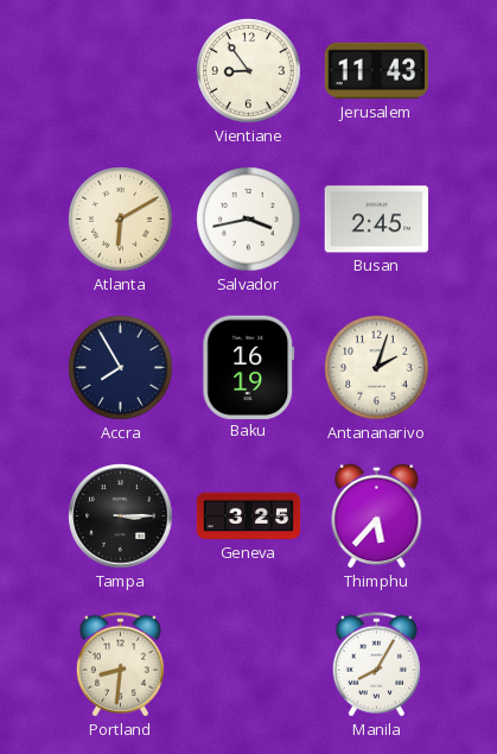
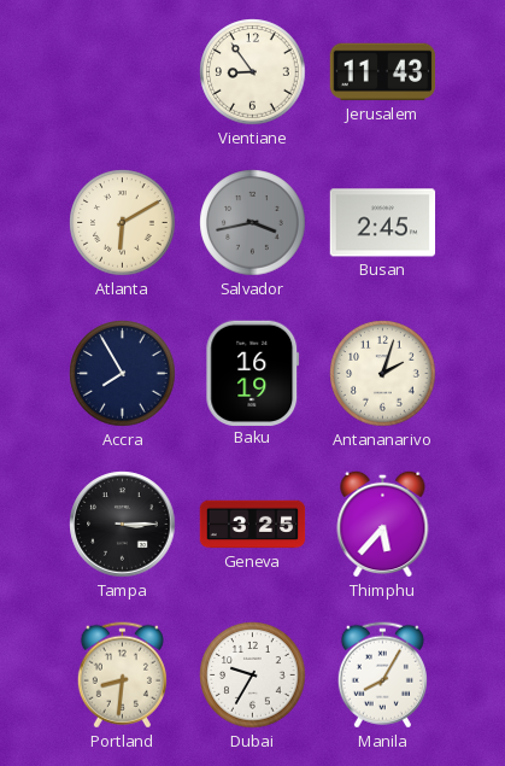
Salvador dial: white -> grey (253, 223)
Dubai: none -> 9:35 (253, 676)
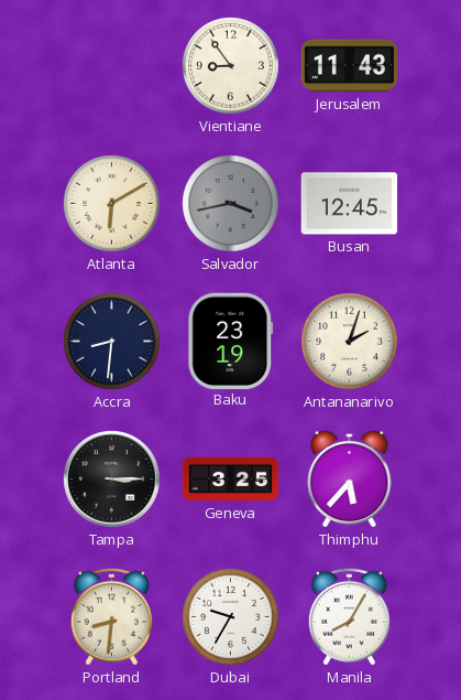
Busan: 2:45 -> 12:45 (350, 204)
Accra: 7:55 -> 8:31 (112, 342)
Baku: 16:19 -> 23:19 (231, 341)
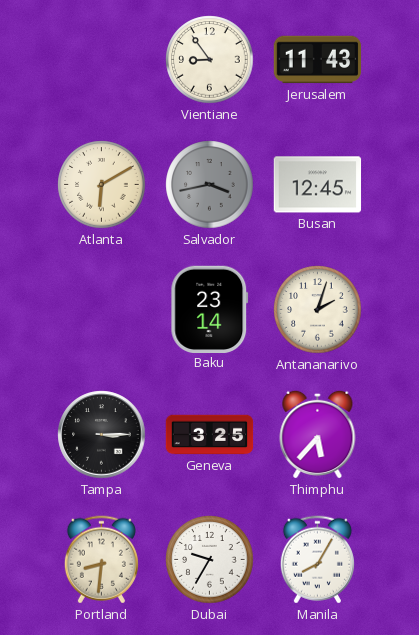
Accra: 8:31 -> none (112, 342)
Baku: 23:19 -> 23:14 (210, 309)
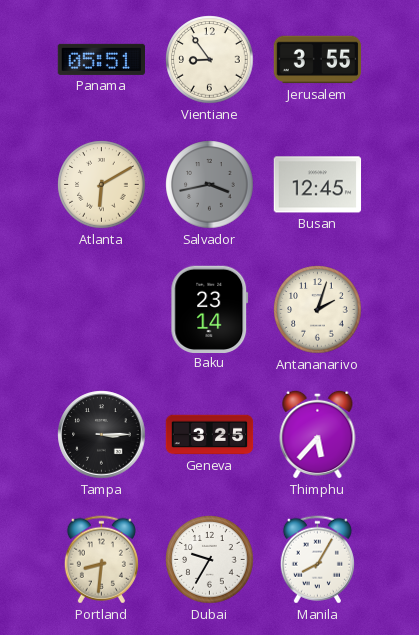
Panama: none -> 05:51 (101, 59)
Jerusalem: 11:43 -> 3:55 (318, 60)
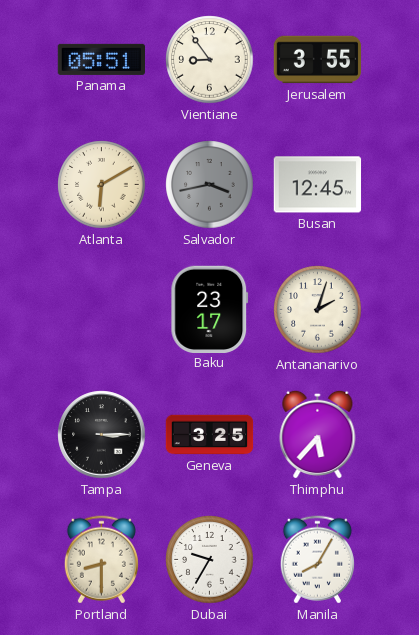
Baku: 23:14 -> 23:17 (210, 309)
Portland: 8:31 -> 8:30 (101, 560)
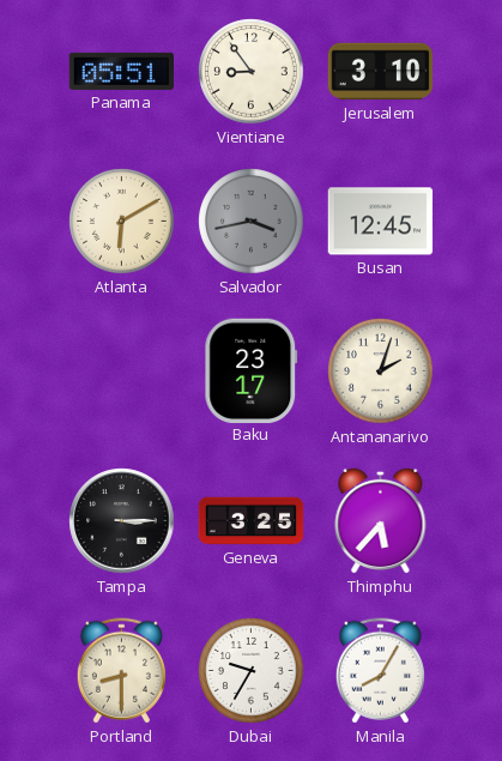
Jerusalem: 3:55 -> 3:10 (381, 72)
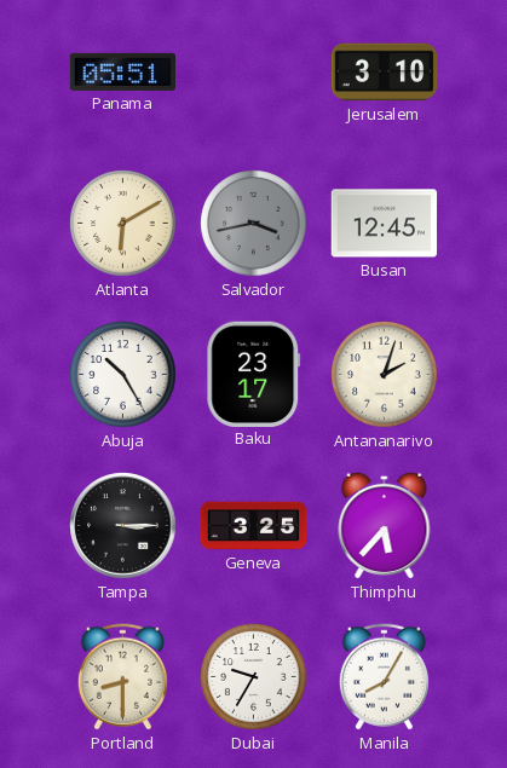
Vientiane: 8:54 -> none (252, 72)
Abuja: none -> 10:25 (123, 375)
